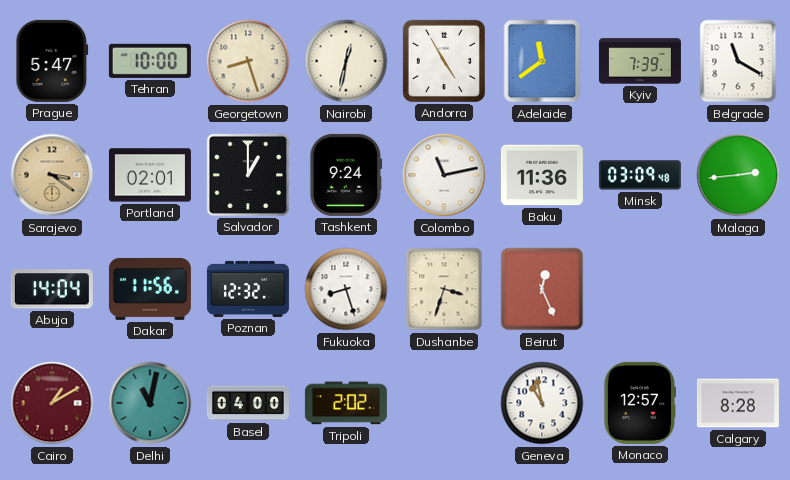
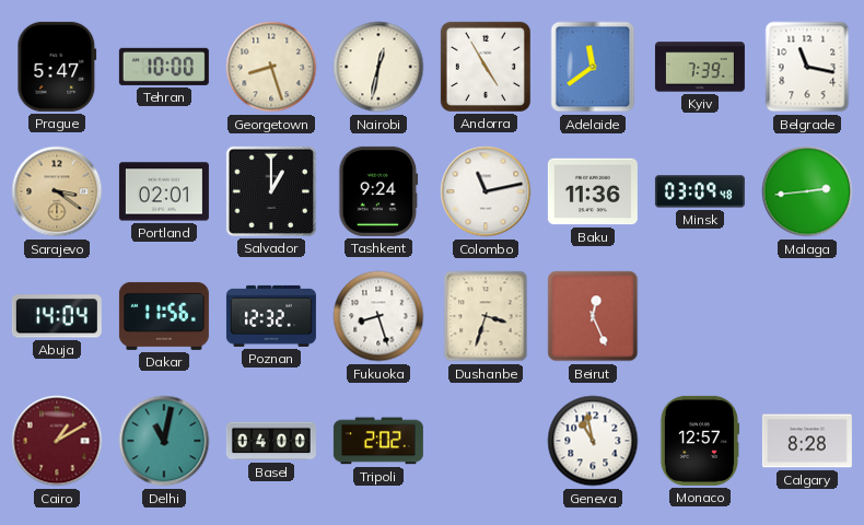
Belgrade: 11:20 -> 11:17 (807, 67)
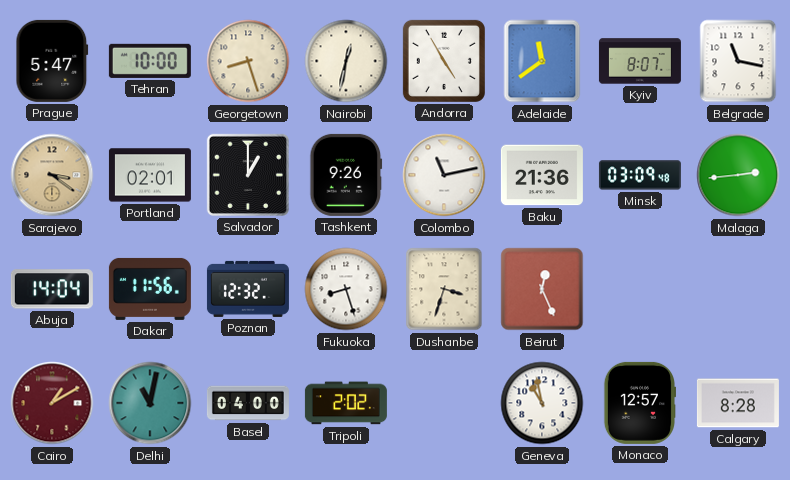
Kyiv: 7:39 -> 8:07 (640, 61)
Tashkent: 9:24 -> 9:26 (346, 175)
Baku: 11:36 -> 21:36 (542, 175)
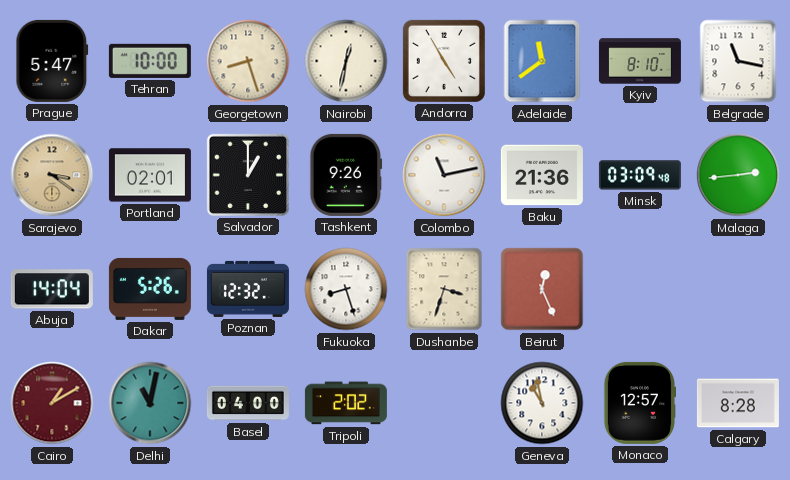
Kyiv: 8:07 -> 8:10 (640, 61)
Dakar: 11:56 -> 5:26 (150, 289)
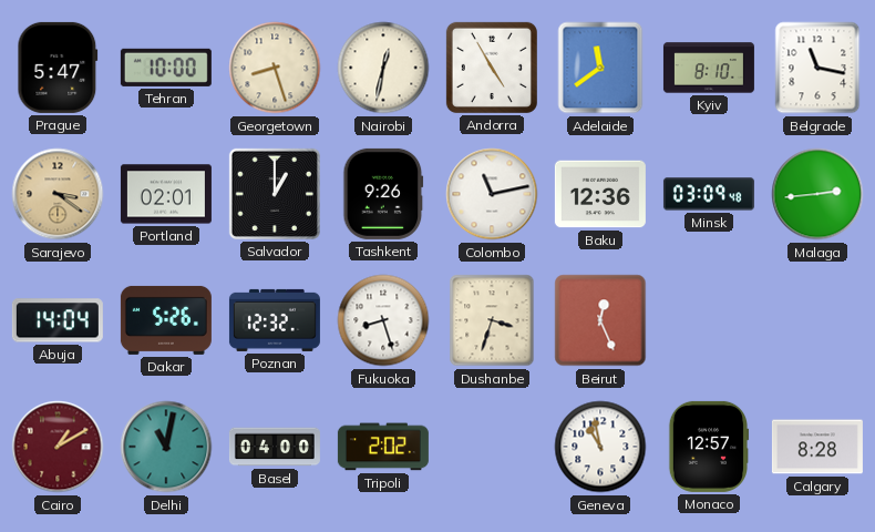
Baku: 21:36 -> 12:36 (600, 194)
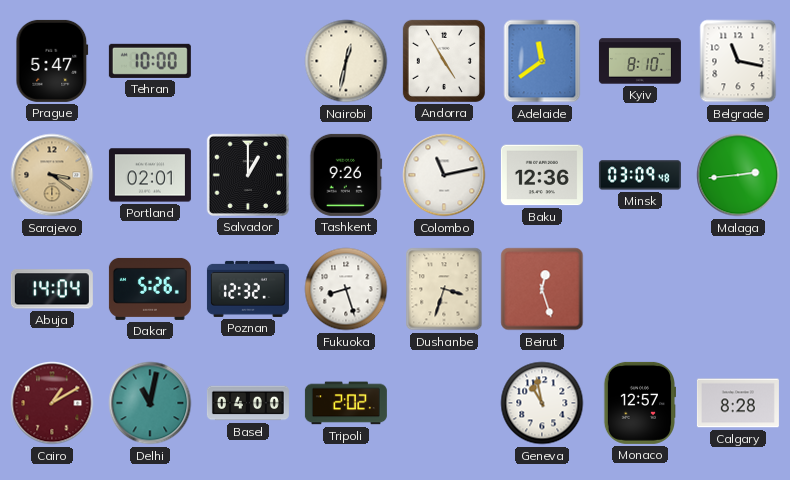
Georgetown: 8:27 -> none (275, 68)
Beirut: 12:26 -> 12:27 (542, 289)
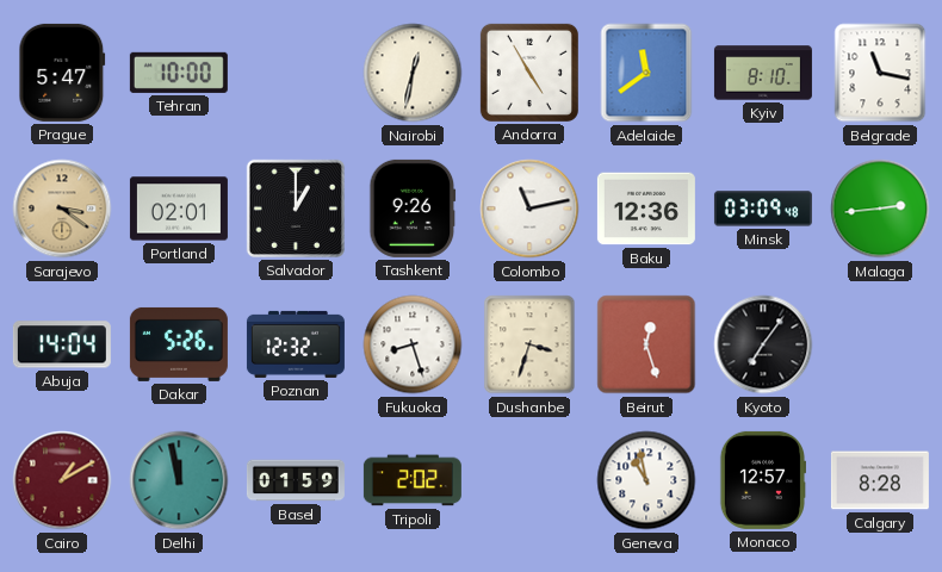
Kyoto: none -> 7:06 (763, 344)
Delhi: 11:02 -> 11:58 (179, 480)
Basel: 04:00 -> 01:59 (296, 480)
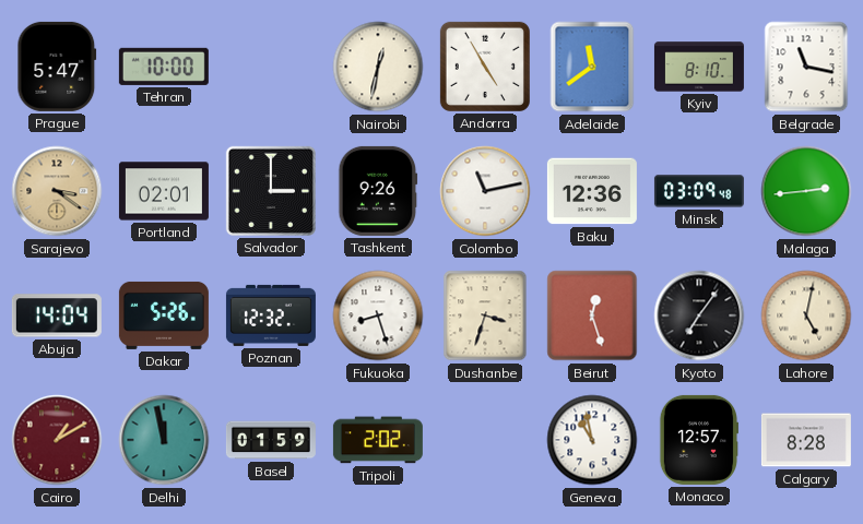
Salvador: 1:00 -> 3:00 (271, 191)
Lahore: none -> 5:02 (806, 315)
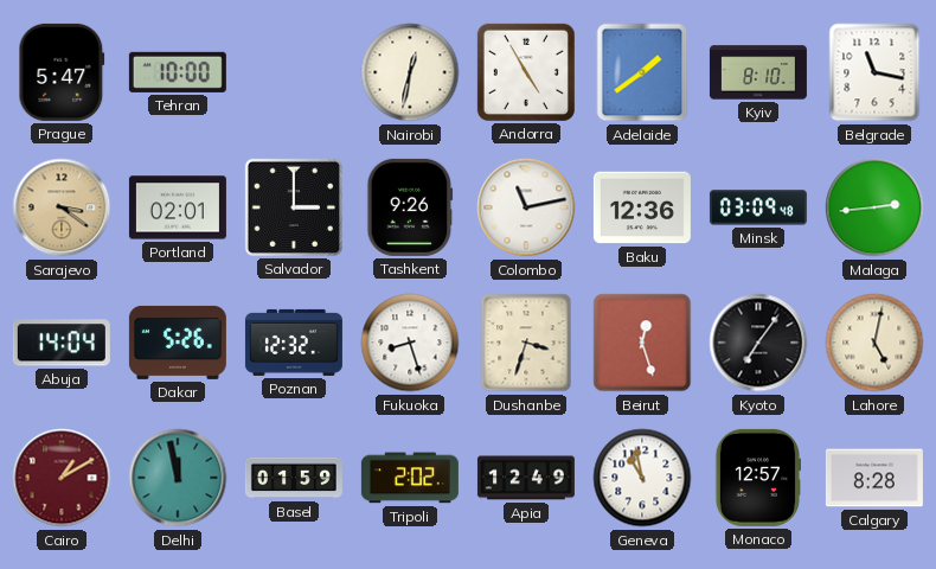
Adelaide: 11:39 -> 1:39 (642, 72)
Apia: none -> 12:49 (526, 478)
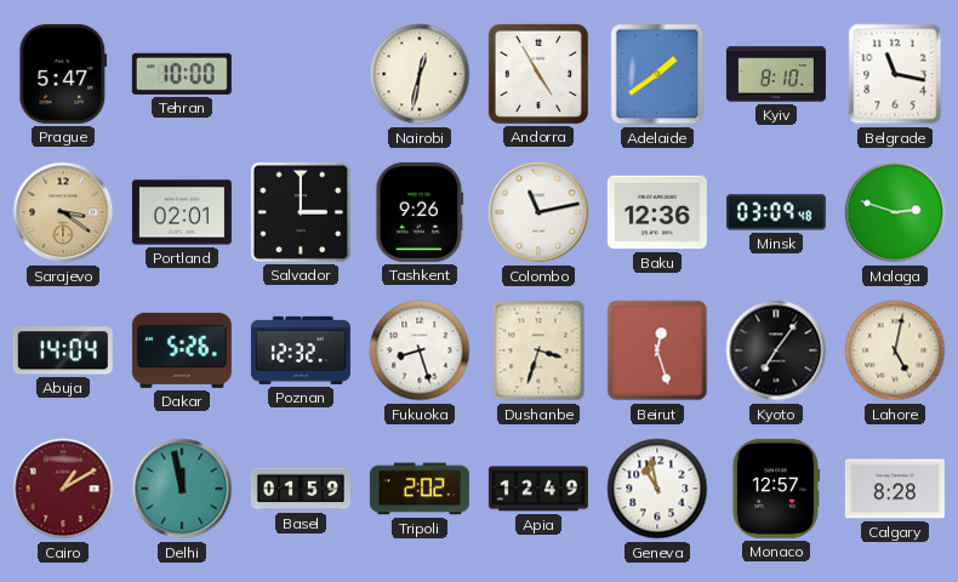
Malaga: 2:44 -> 2:48 (895, 212)
